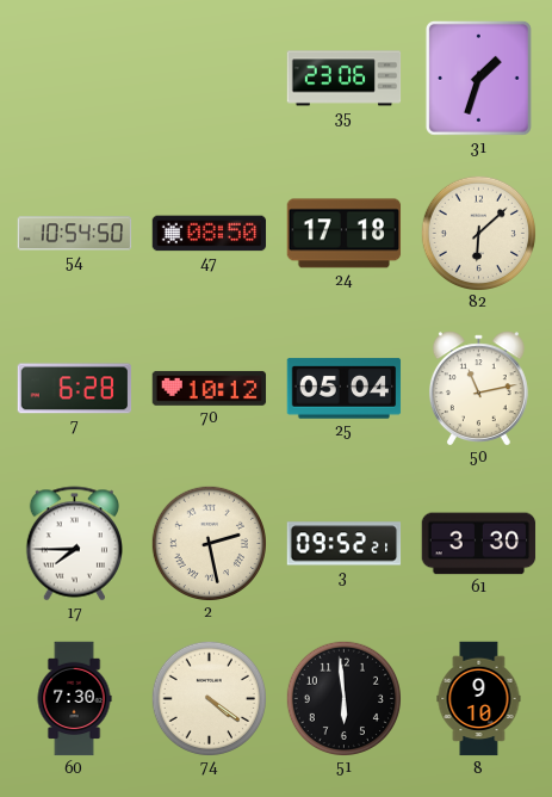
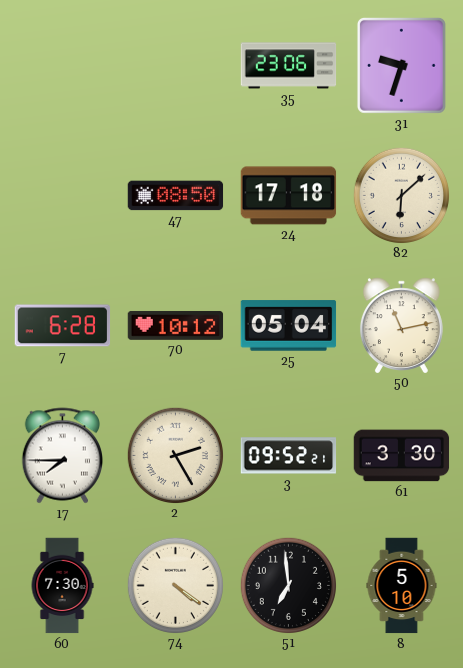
31: 1:33 -> 9:33 (401, 65)
54: 10:54 -> none (75, 234)
2: 2:28 -> 2:25 (175, 455)
51: 5:59 -> 6:59 (288, 585)
8: 9:10 -> 5:10 (402, 586)
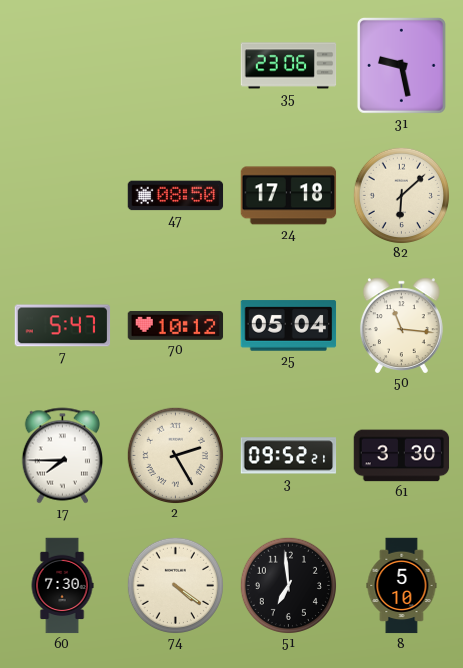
31: 9:33 -> 9:28 (401, 65)
7: 6:28 -> 5:47 (63, 326)
50: 11:13 -> 11:16 (401, 325)
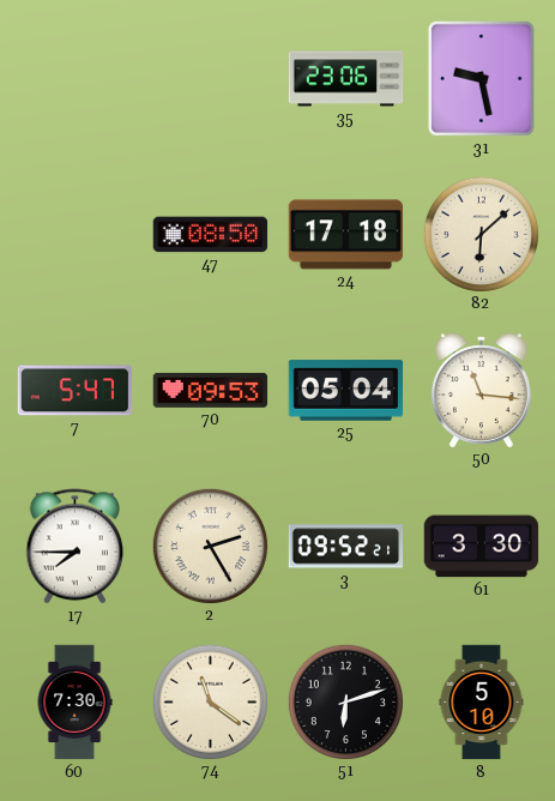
70: 10:12 -> 09:53 (211, 391)
74: 4:21 -> 11:21 (210, 701)
51: 6:59 -> 6:12 (345, 701)
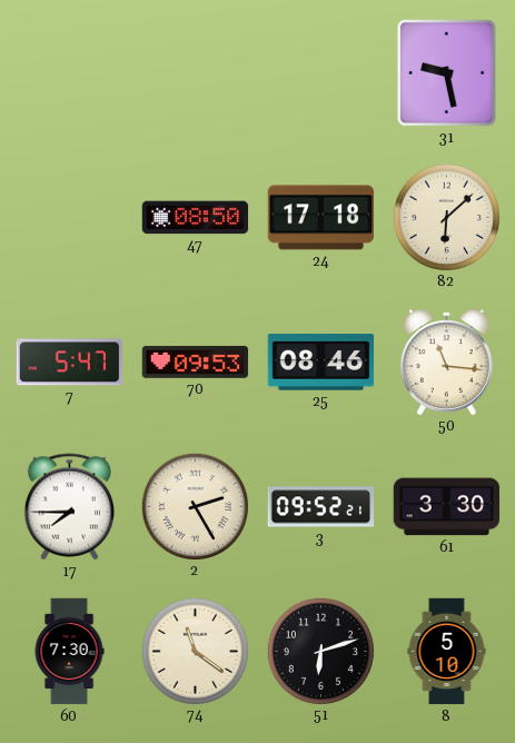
35: 23:06 -> none (346, 79)
25: 05:04 -> 08:46 (321, 363)
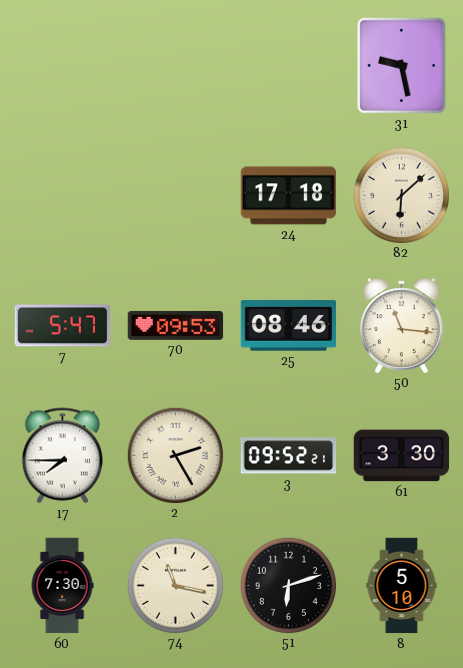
47: 08:50 -> none (196, 218)
74: 11:21 -> 11:17 (175, 585)
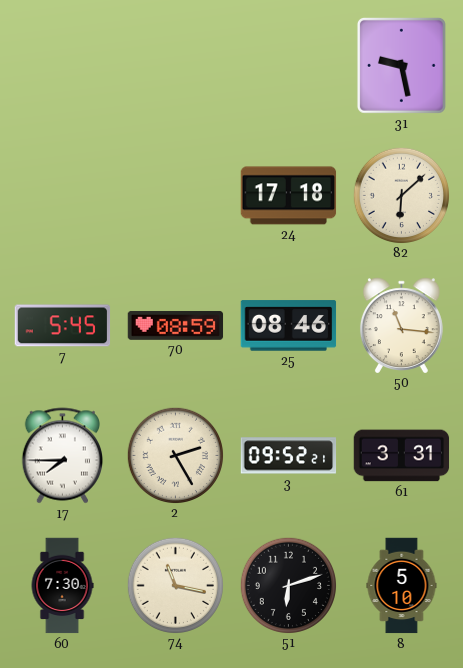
7: 5:47 -> 5:45 (63, 326)
70: 09:53 -> 08:59 (176, 326)
61: 3:30 -> 3:31 (402, 456)
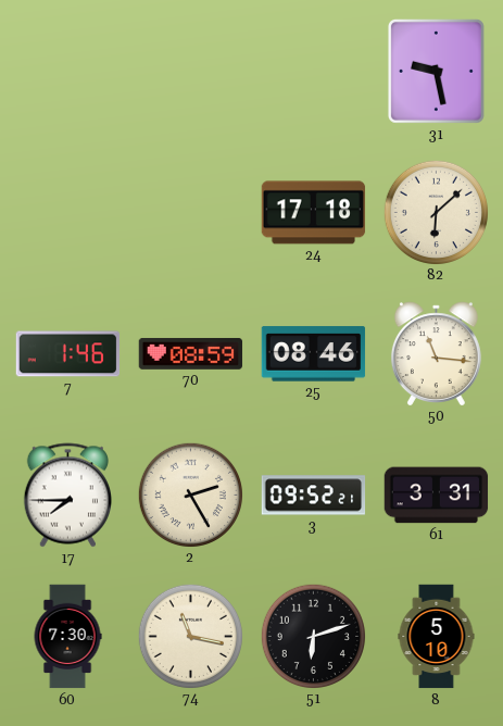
7: 5:45 -> 1:46 (68, 354)
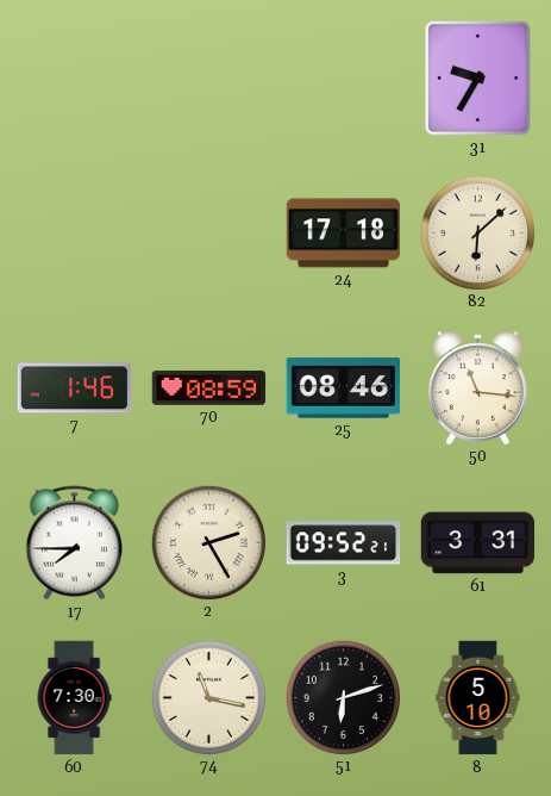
31: 9:28 -> 9:35 (477, 77)
